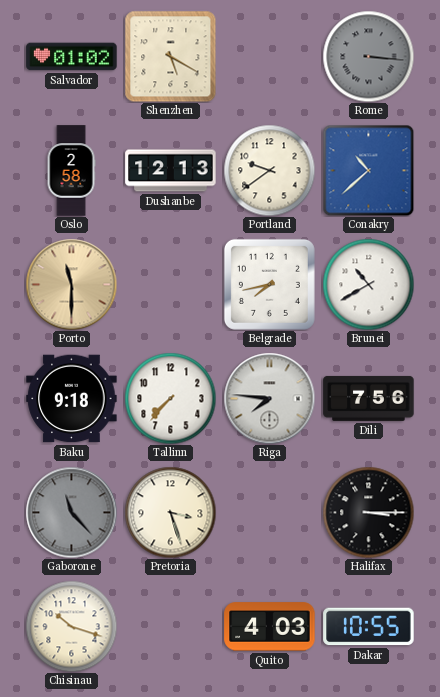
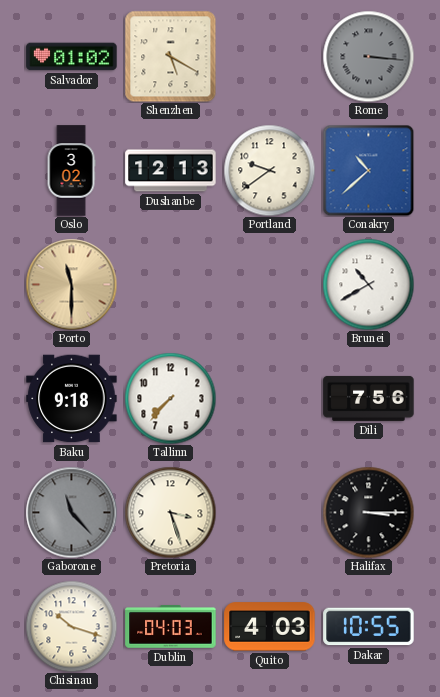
Oslo: 2:58 -> 3:02 (71, 171)
Belgrade: 7:43 -> none (269, 284)
Riga: 7:46 -> none (269, 398)
Dublin: none -> 04:03 (171, 627)
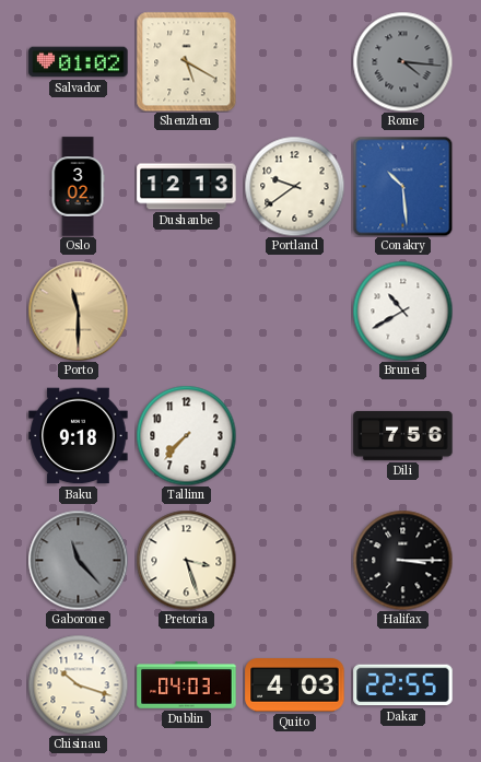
Rome: 3:16 -> 4:16 (402, 61)
Conakry: 10:38 -> 10:29 (402, 186)
Dakar: 10:55 -> 22:55 (403, 685)
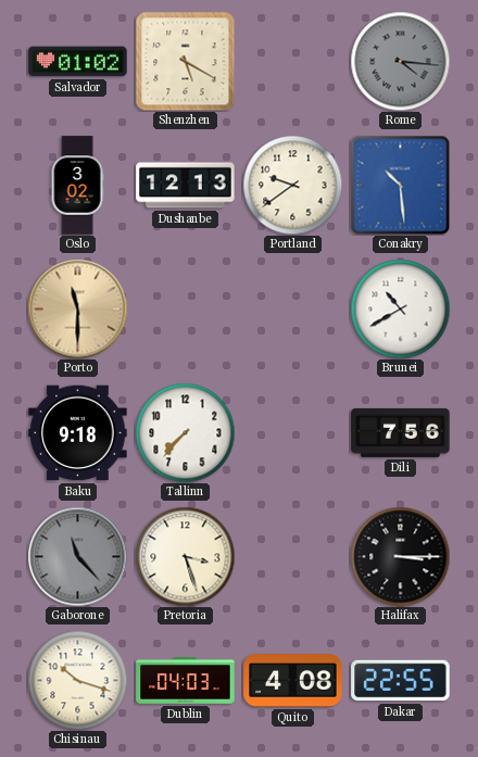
Quito: 4:03 -> 4:08 (293, 681)
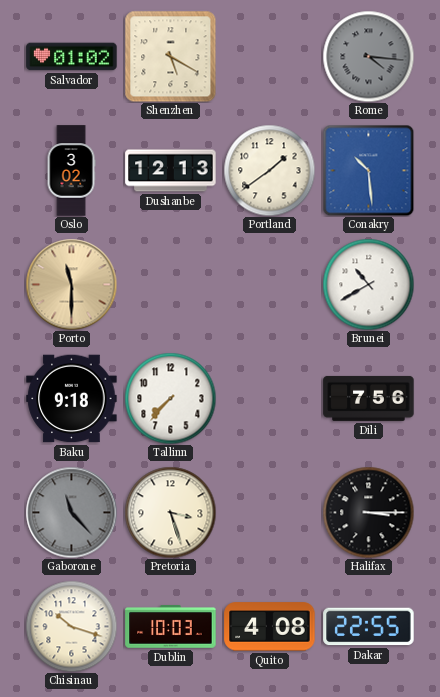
Portland: 9:39 -> 1:39 (269, 170)
Dublin: 04:03 -> 10:03 (171, 627)
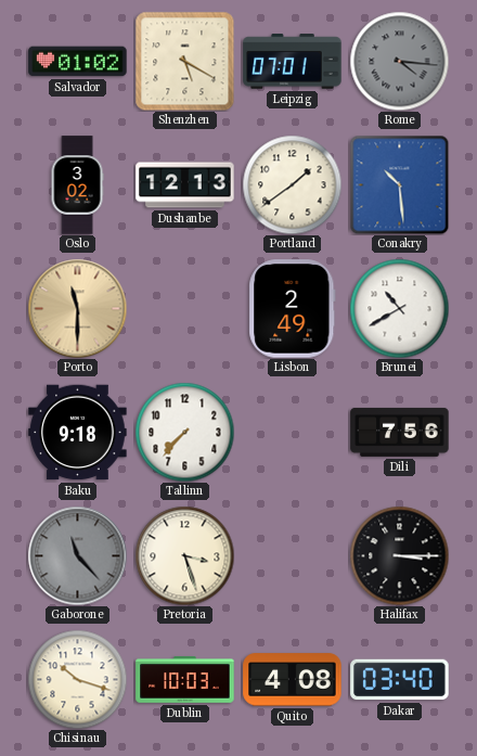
Leipzig: none -> 07:01 (293, 62)
Lisbon: none -> 2:49 (293, 309)
Dakar: 22:55 -> 03:40 (400, 680)
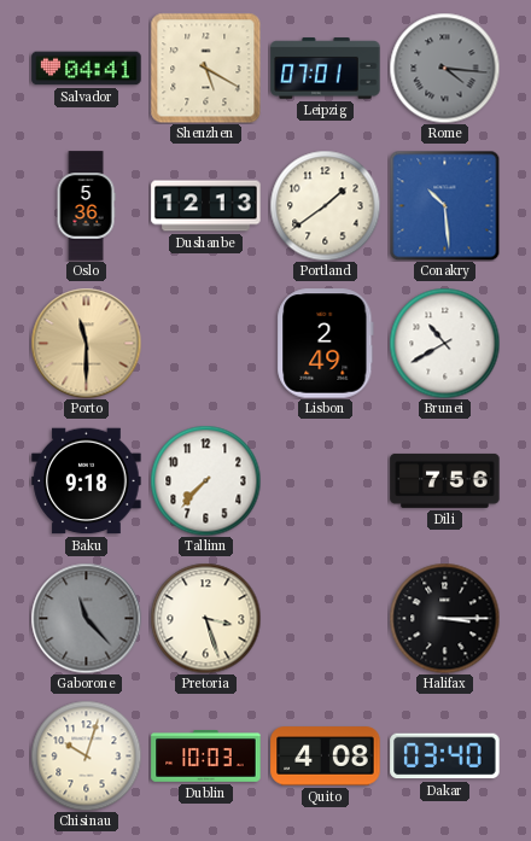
Salvador: 01:02 -> 04:41 (87, 69)
Oslo: 3:02 -> 5:36 (86, 206)
Chisinau: 10:18 -> 10:03 (86, 755)
